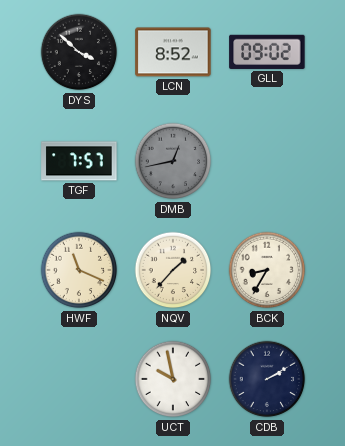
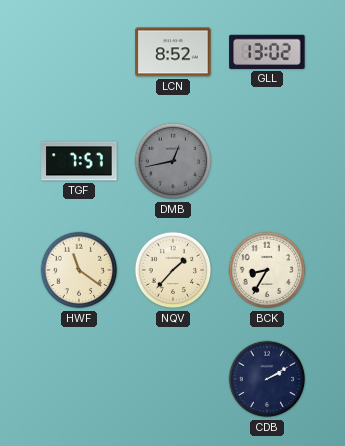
DYS: 3:52 -> none (79, 52)
GLL: 09:02 -> 13:02 (267, 52)
HWF: 11:19 -> 11:21 (79, 270)
UCT: 9:58 -> none (173, 379)
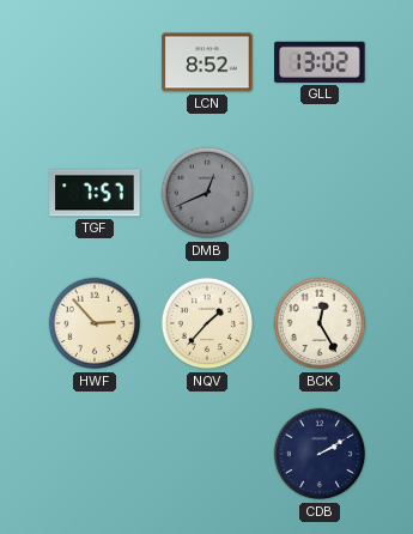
DMB: 12:43 -> 12:41 (207, 193)
HWF: 11:21 -> 2:53 (95, 323)
BCK: 8:35 -> 12:25 (320, 323)
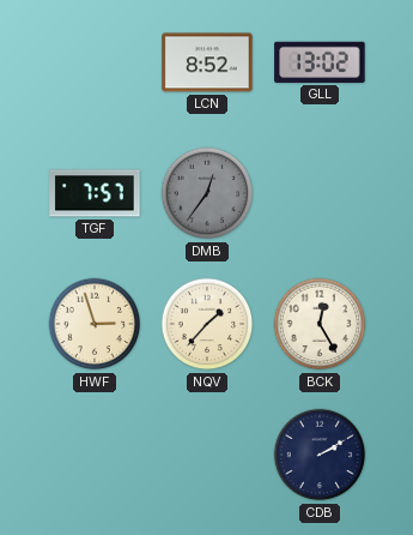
DMB: 12:41 -> 12:36 (207, 193)
HWF: 2:53 -> 2:57 (95, 324)
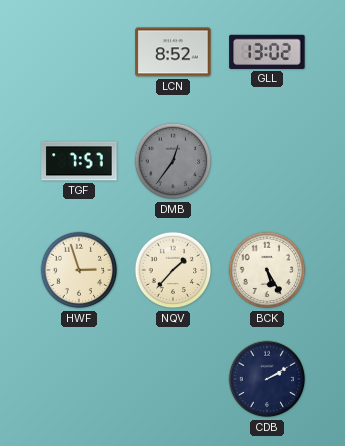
BCK: 12:25 -> 5:25 (267, 270)
